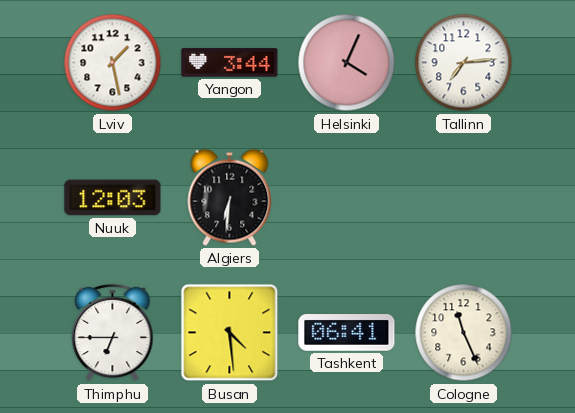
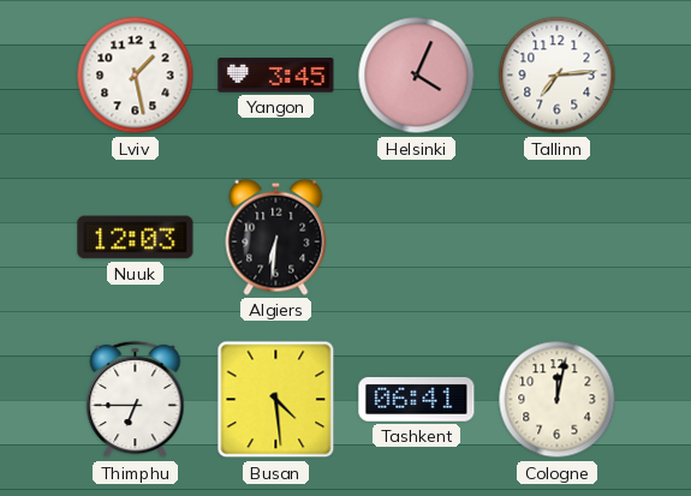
Yangon: 3:44 -> 3:45 (276, 76)
Cologne: 11:26 -> 12:02 (558, 400)
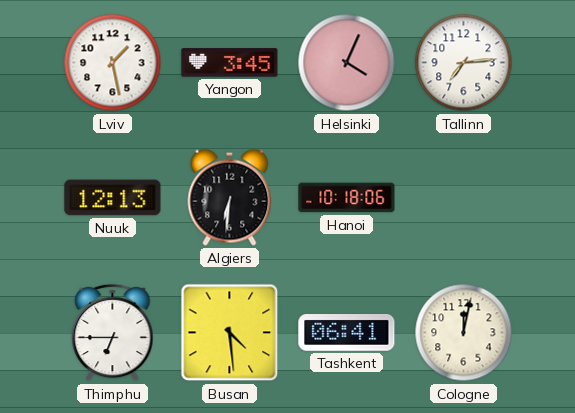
Nuuk: 12:03 -> 12:13 (113, 198)
Hanoi: none -> 10:18 (347, 198)
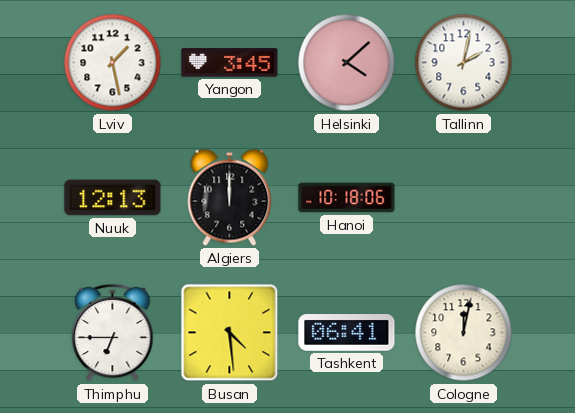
Helsinki: 4:04 -> 4:08 (347, 63)
Tallinn: 7:14 -> 2:02 (464, 63)
Algiers: 6:31 -> 12:00 (230, 197)
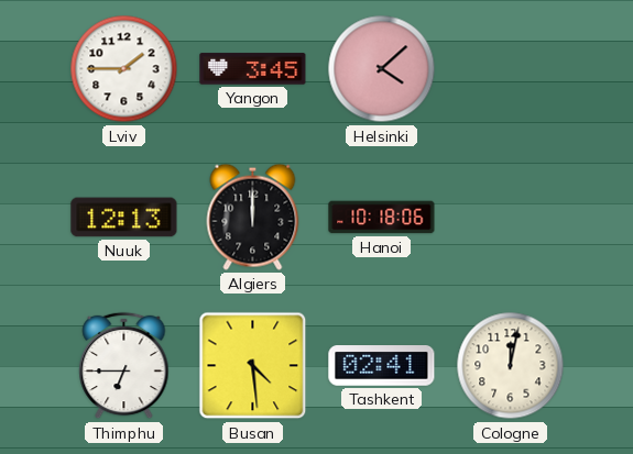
Lviv: 1:28 -> 1:45 (124, 69)
Tallinn: 2:02 -> none (464, 63)
Tashkent: 06:41 -> 02:41 (382, 366)
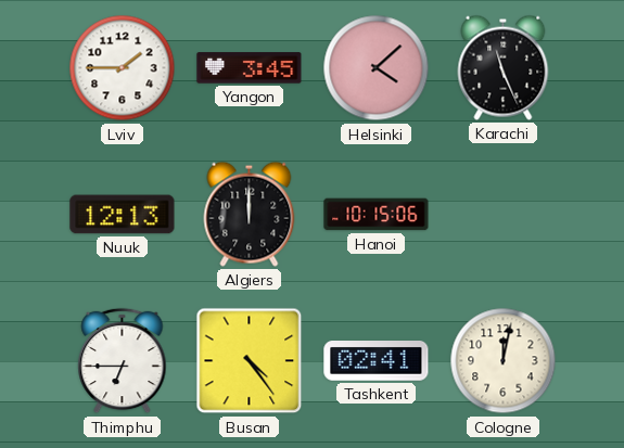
Karachi: none -> 11:26 (504, 67)
Hanoi: 10:18 -> 10:15 (377, 215)
Busan: 4:29 -> 4:24 (250, 361)
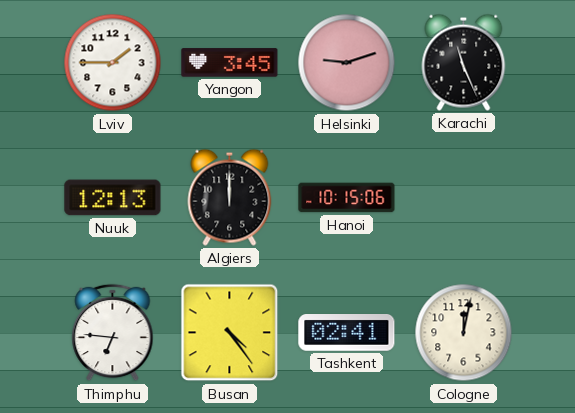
Helsinki: 4:08 -> 9:12 (347, 63)
Thimphu: 6:45 -> 6:46 (113, 333)
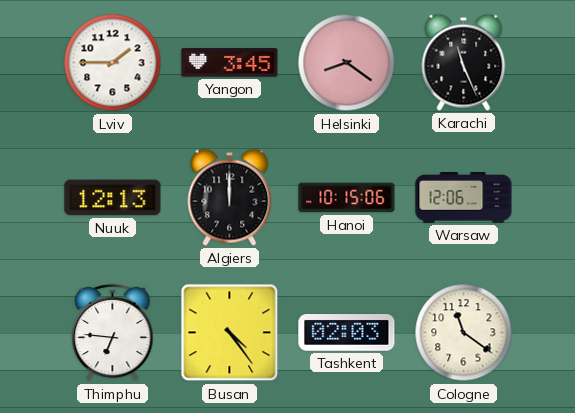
Helsinki: 9:12 -> 8:21 (347, 63)
Warsaw: none -> 12:06 (464, 198)
Tashkent: 02:41 -> 02:03 (347, 333)
Cologne: 12:02 -> 11:21 (464, 333)
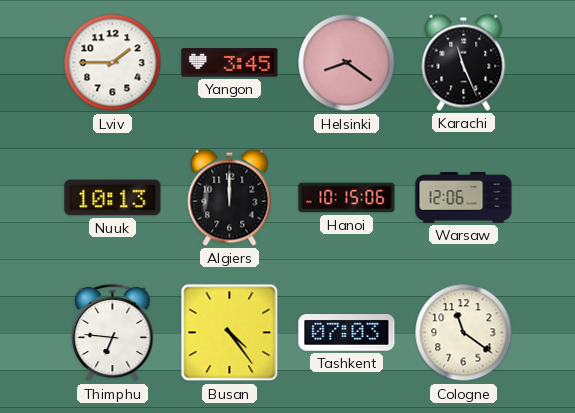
Nuuk: 12:13 -> 10:13 (113, 198)
Tashkent: 02:03 -> 07:03 (347, 333)
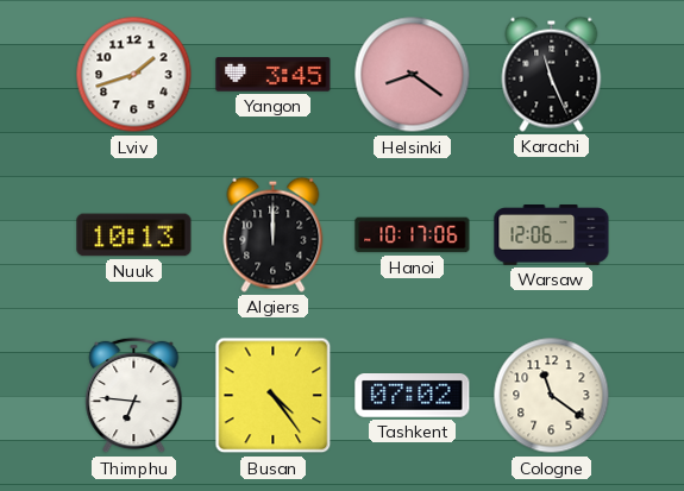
Lviv: 1:45 -> 1:42 (134, 75)
Hanoi: 10:15 -> 10:17 (413, 235)
Tashkent: 07:03 -> 07:02 (413, 396)
